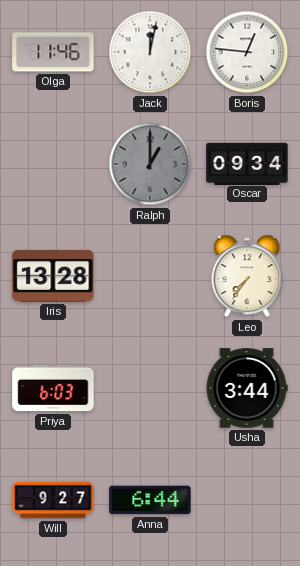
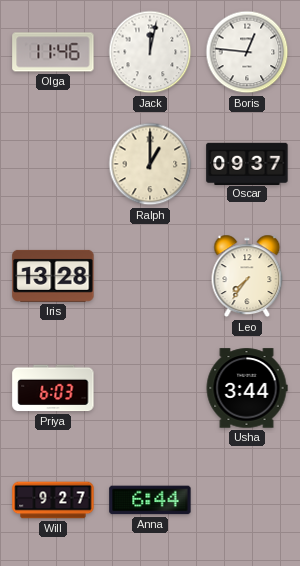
Ralph dial: grey -> cream (150, 164)
Oscar: 09:34 -> 09:37 (247, 163)
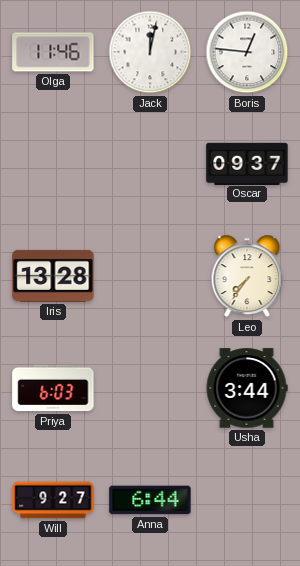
Ralph: 1:00 -> none (150, 164)
